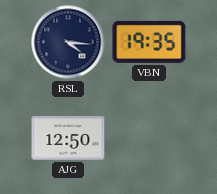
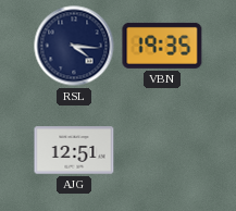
AJG: 12:50 -> 12:51 (74, 150)
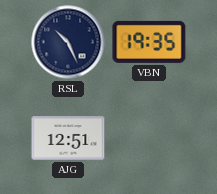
RSL: 4:16 -> 10:26 (68, 42)
